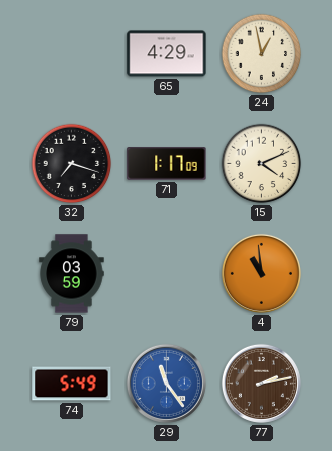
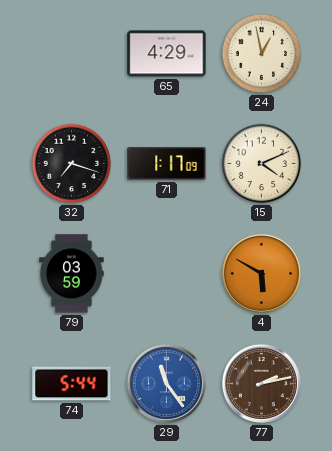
4: 10:59 -> 5:50 (261, 273)
74: 5:49 -> 5:44 (72, 384)
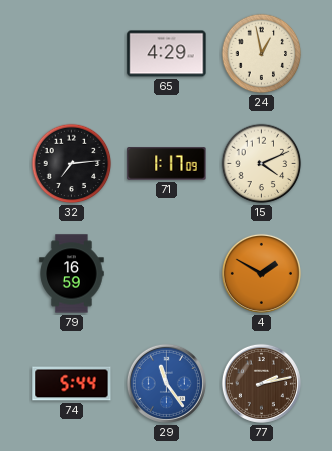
32: 7:18 -> 7:14 (72, 164)
79: 03:59 -> 16:59 (72, 274)
4: 5:50 -> 1:50 (261, 273)
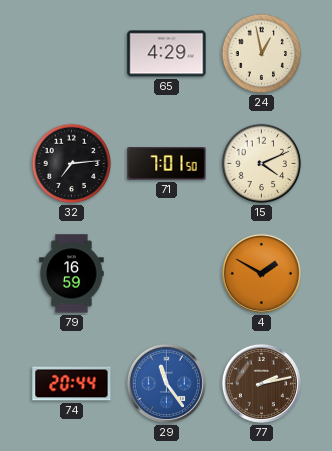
71: 1:17 -> 7:01 (167, 164)
74: 5:44 -> 20:44 (72, 384)
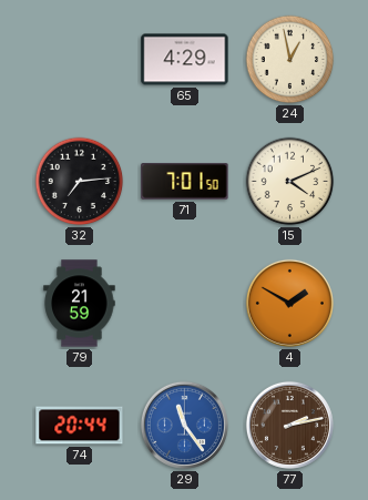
79: 16:59 -> 21:59 (80, 304)
